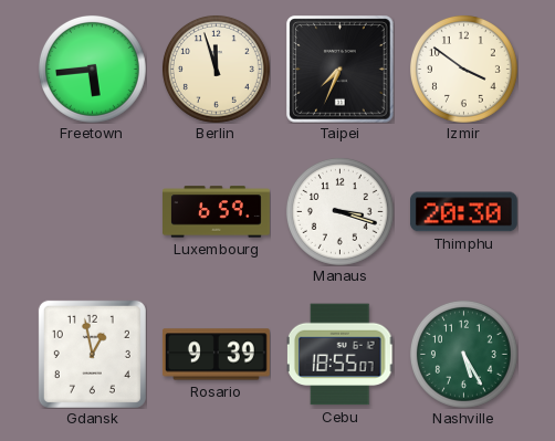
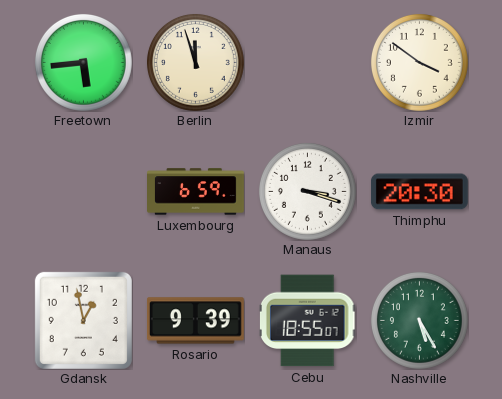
Taipei: 7:34 -> none (339, 69)
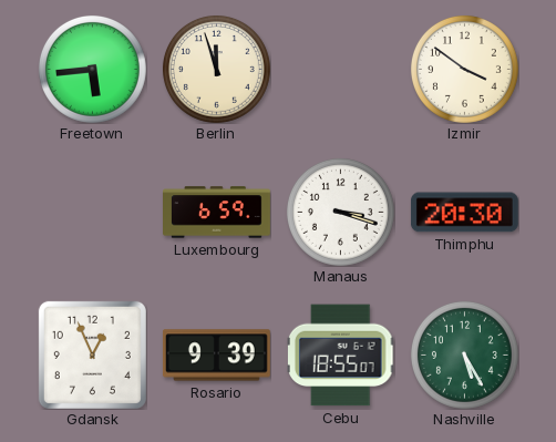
Gdansk: 12:58 -> 12:56 (92, 354)
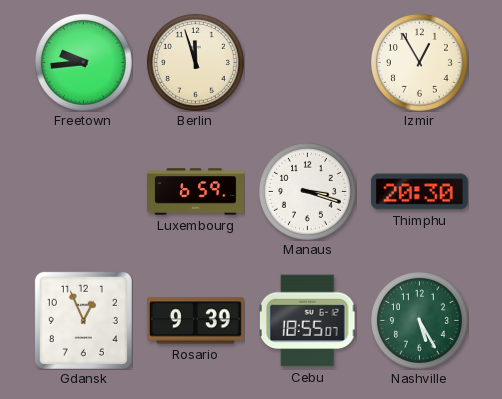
Freetown: 5:44 -> 9:44 (83, 62)
Izmir: 3:51 -> 12:55 (419, 62)
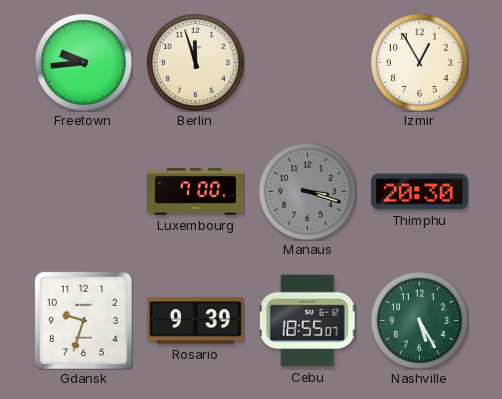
Luxembourg: 6:59 -> 7:00 (196, 192)
Manaus dial: white -> grey (307, 191)
Gdansk: 12:56 -> 9:33 (83, 320)
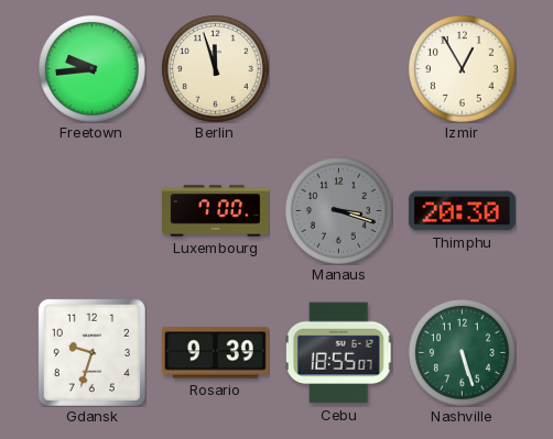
Nashville: 5:25 -> 5:27 (462, 352)
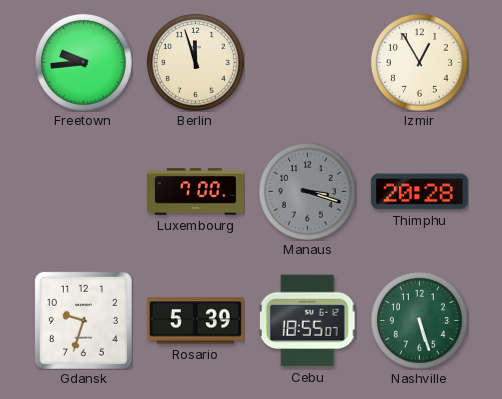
Thimphu: 20:30 -> 20:28 (419, 192)
Rosario: 9:39 -> 5:39 (195, 321)
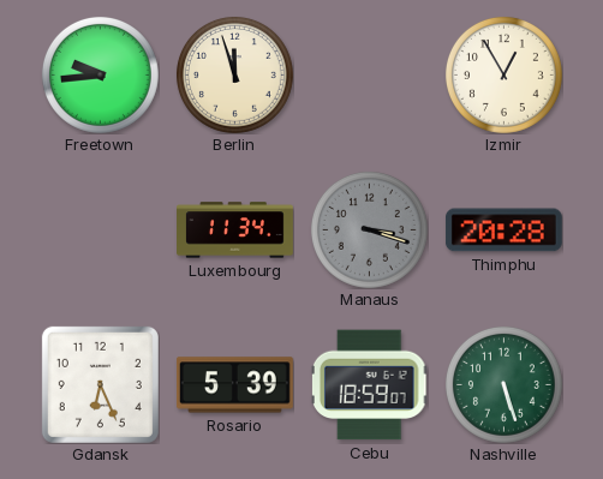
Luxembourg: 7:00 -> 11:34 (235, 230)
Gdansk: 9:33 -> 6:26 (100, 384)
Cebu: 18:55 -> 18:59 (369, 385)
